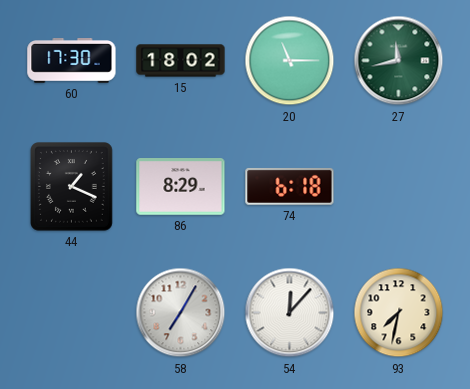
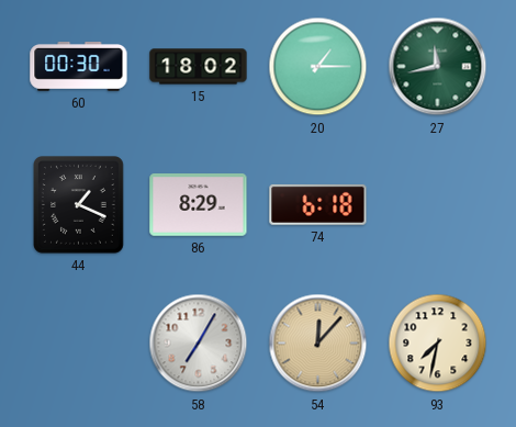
60: 17:30 -> 00:30 (79, 67)
20: 11:15 -> 1:15 (318, 67)
54 dial: white -> champagne (318, 344)
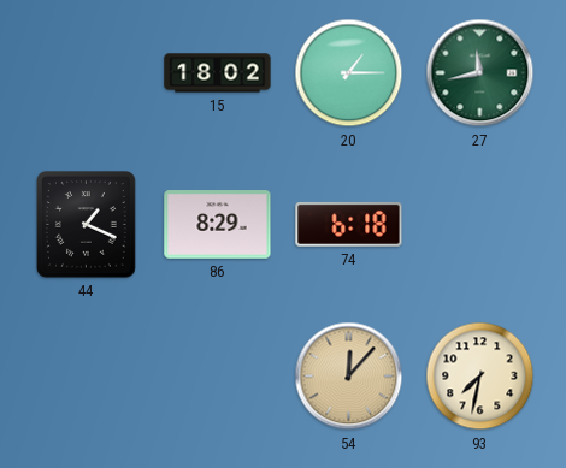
60: 00:30 -> none (79, 67)
58: 7:05 -> none (199, 344)
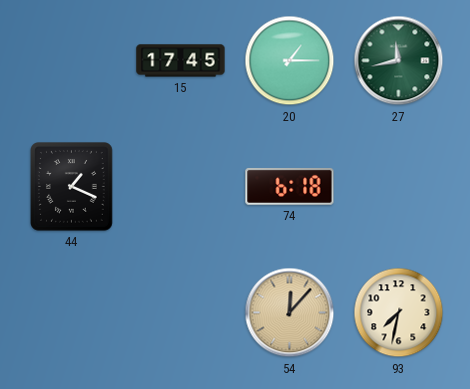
15: 18:02 -> 17:45 (181, 61)
86: 8:29 -> none (218, 225)
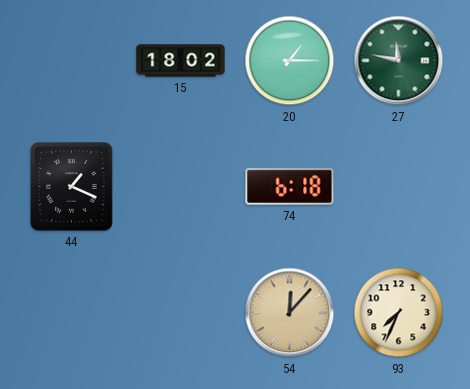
15: 17:45 -> 18:02 (181, 61)
27: 11:43 -> 11:47 (399, 61)
93: 7:32 -> 7:34 (399, 313)
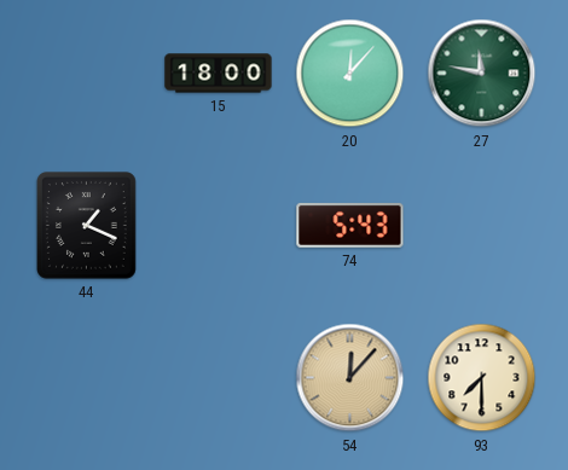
15: 18:02 -> 18:00 (219, 74)
20: 1:15 -> 12:07 (350, 74)
74: 6:18 -> 5:43 (350, 225)
93: 7:34 -> 7:30 (482, 378)
